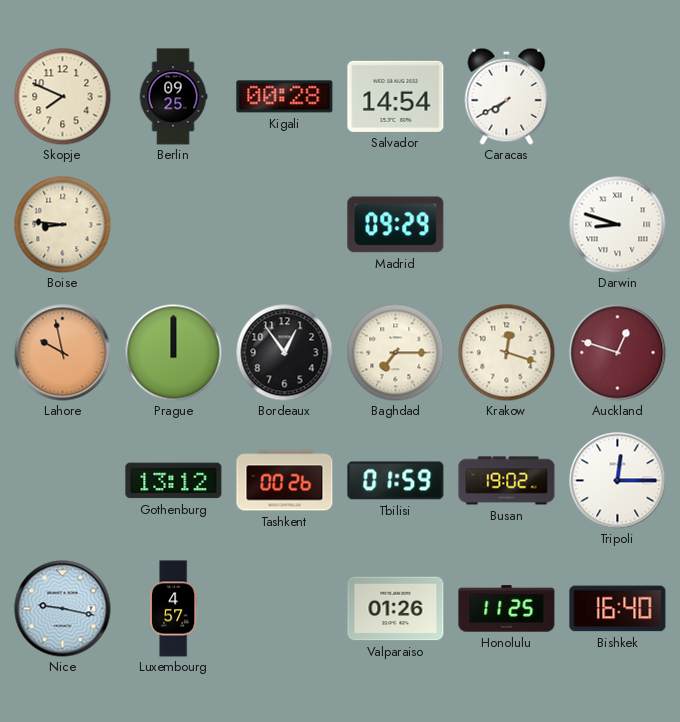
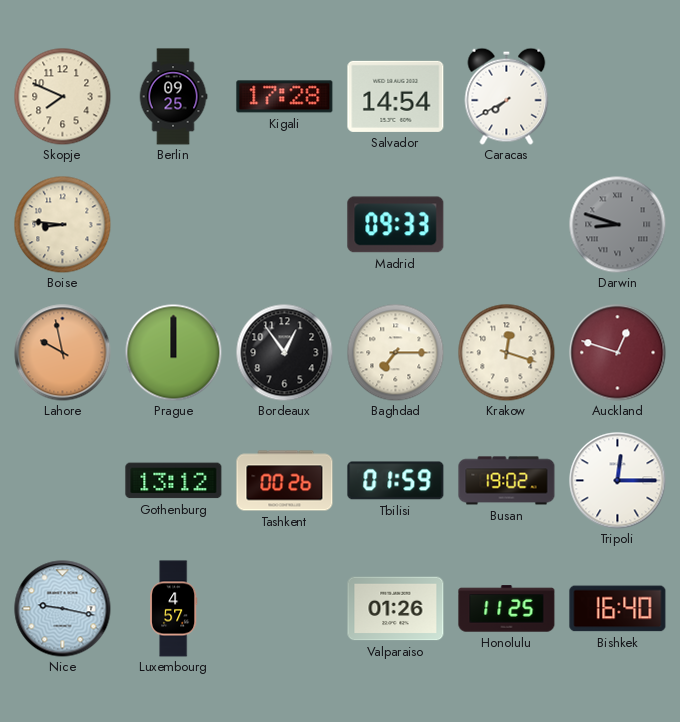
Kigali: 00:28 -> 17:28 (285, 97)
Madrid: 09:29 -> 09:33 (396, 225)
Darwin dial: white -> grey (617, 224)
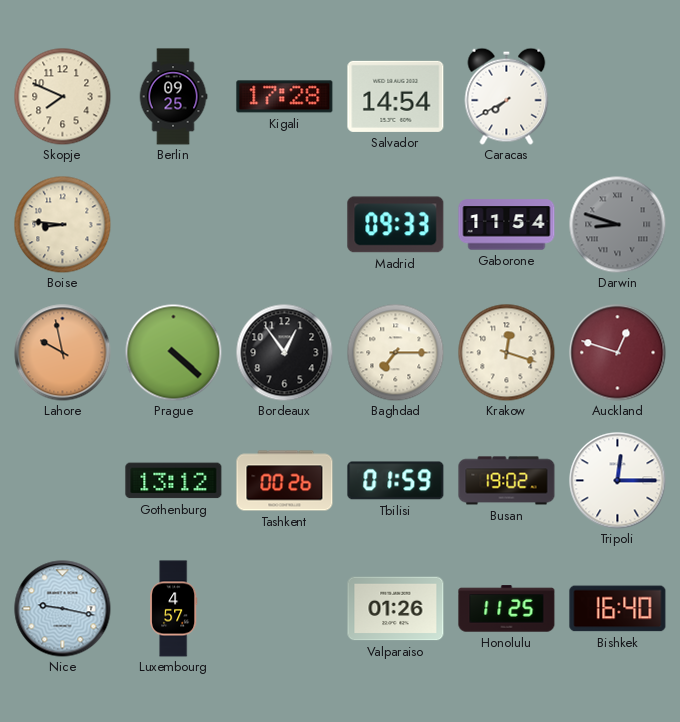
Gaborone: none -> 11:54 (507, 225)
Prague: 12:00 -> 4:22 (173, 352)
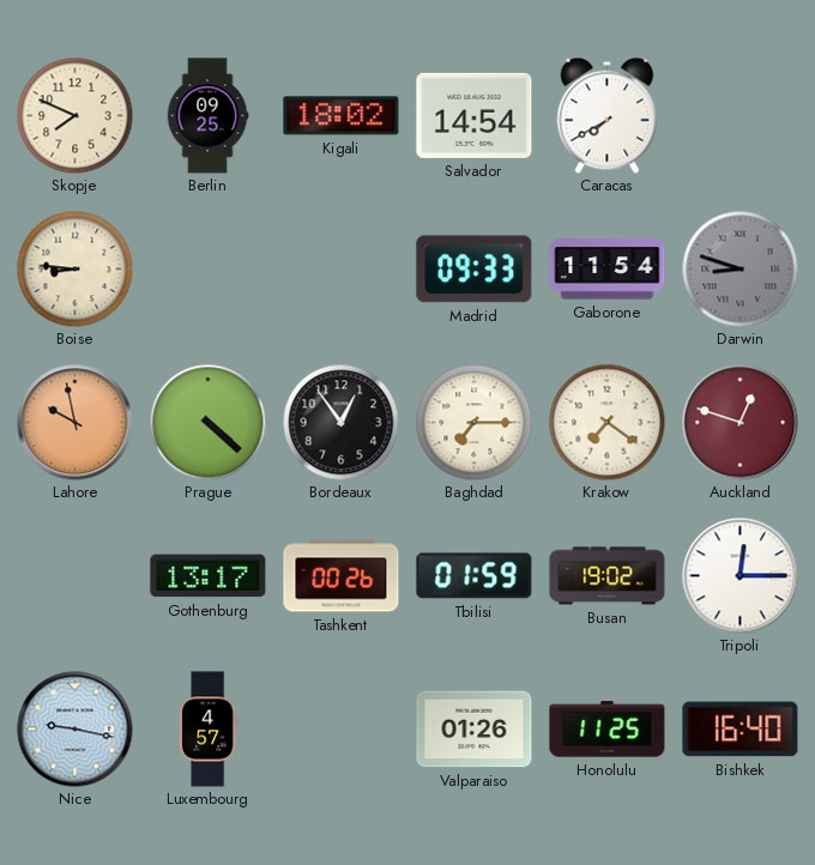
Kigali: 17:28 -> 18:02 (342, 116)
Krakow: 12:18 -> 7:21 (606, 422)
Gothenburg: 13:12 -> 13:17 (209, 576)
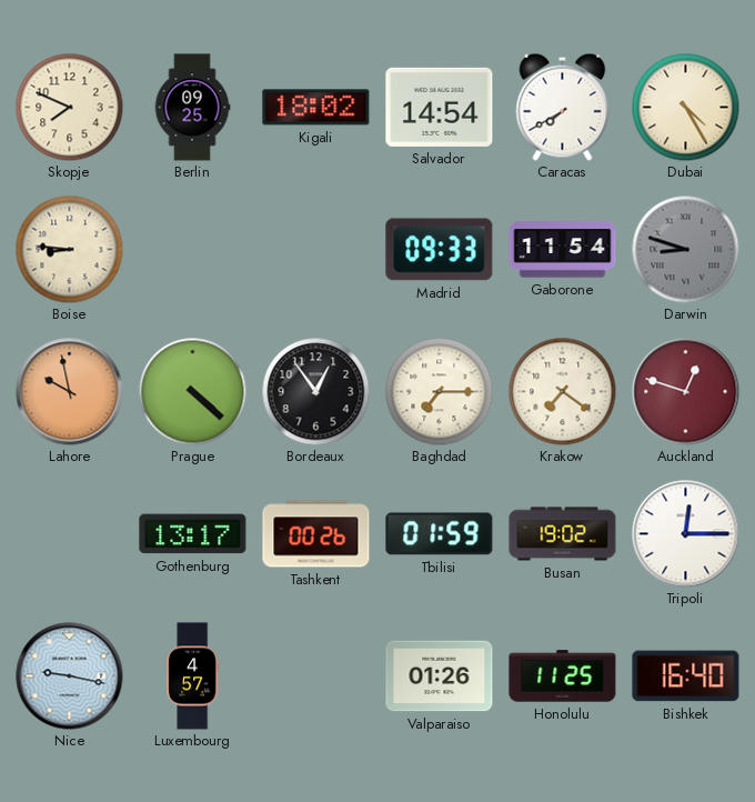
Dubai: none -> 4:25 (685, 107)
